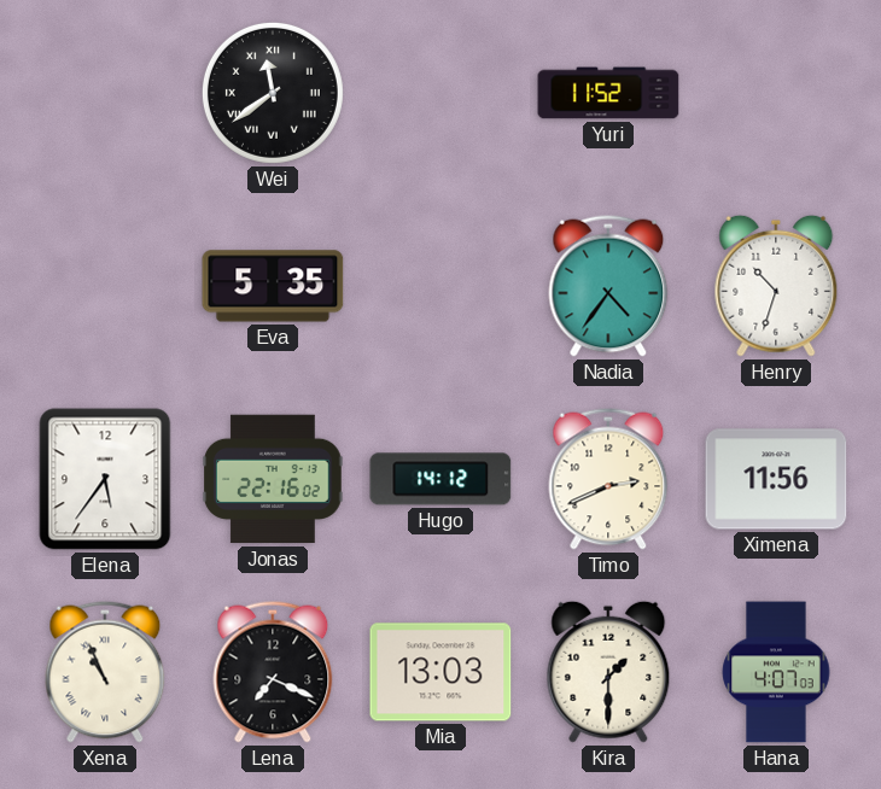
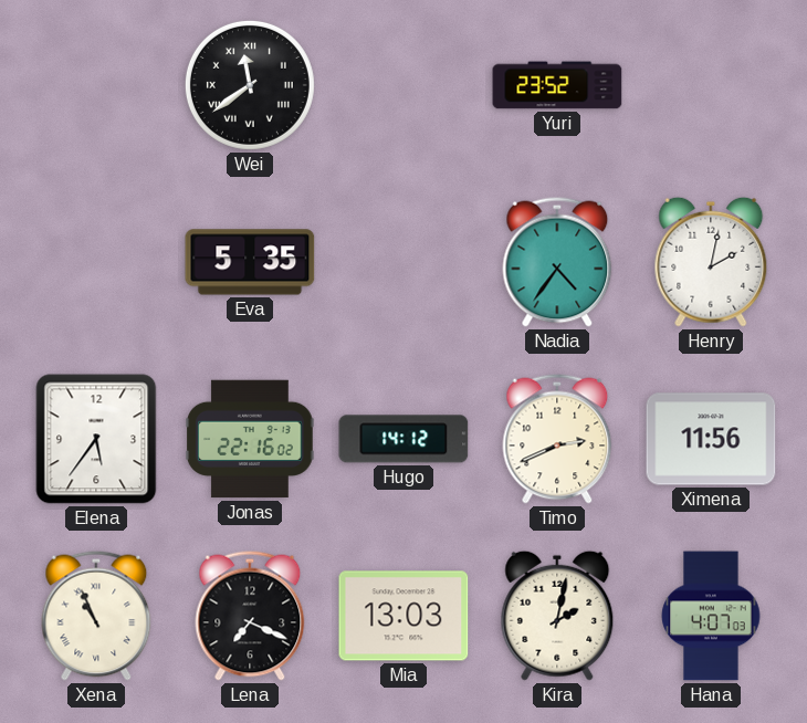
Yuri: 11:52 -> 23:52 (557, 85)
Henry: 10:33 -> 2:02 (711, 262)
Kira: 1:30 -> 2:02 (557, 616)
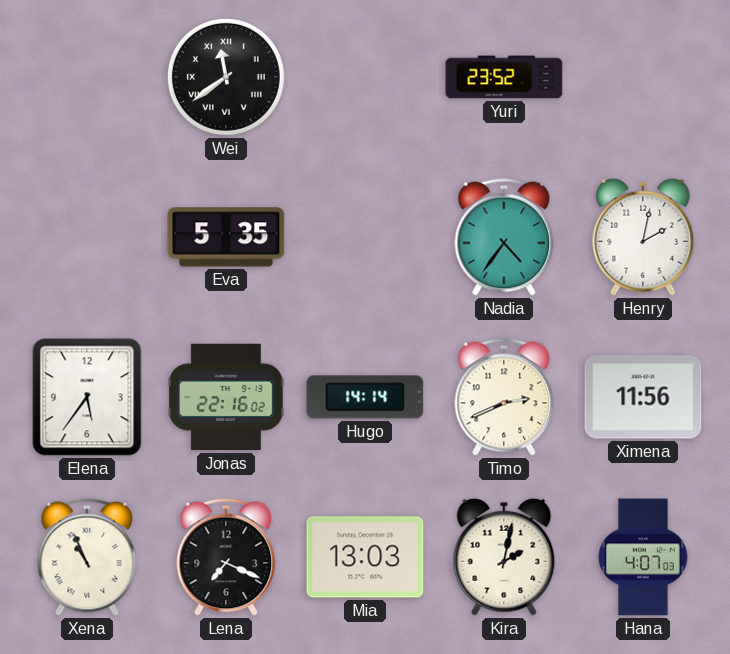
Hugo: 14:12 -> 14:14 (365, 397)
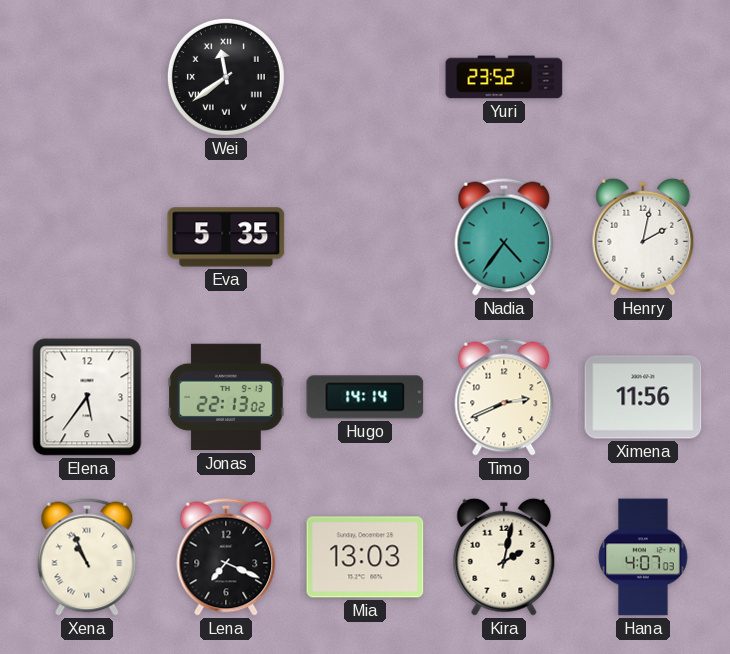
Jonas: 22:16 -> 22:13 (226, 397)
